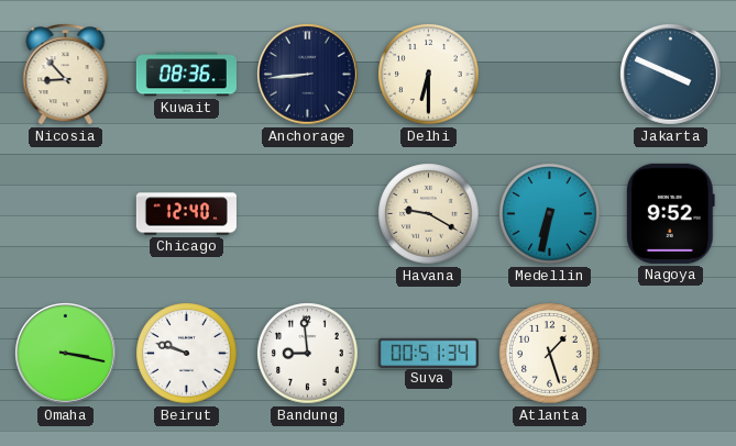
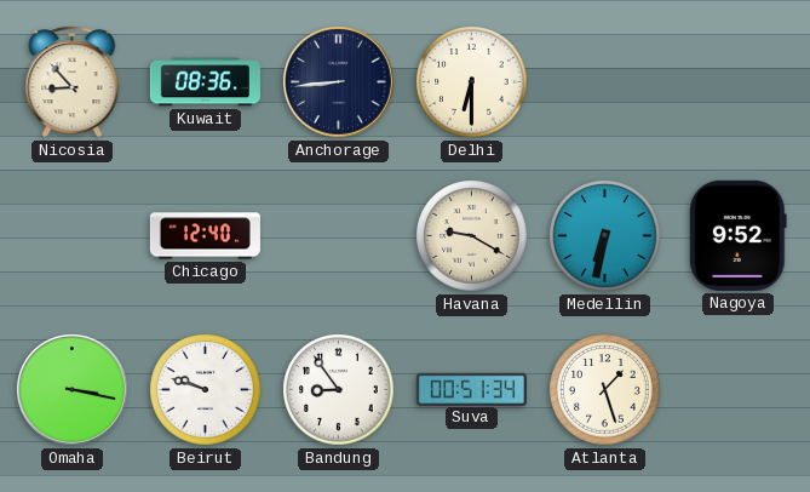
Jakarta: 3:49 -> none (671, 75)
Bandung: 8:59 -> 8:54 (339, 390)
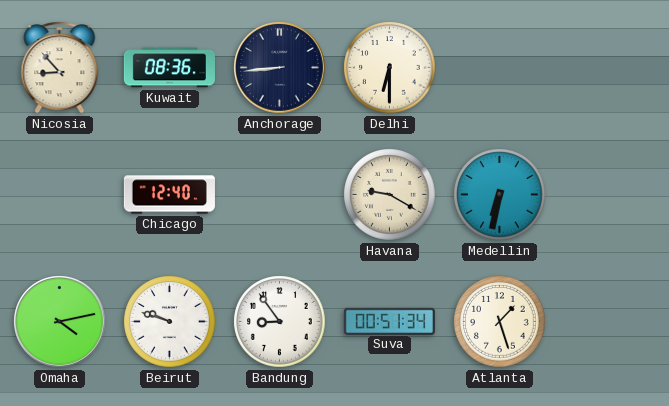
Nagoya: 9:52 -> none (739, 235)
Omaha: 3:17 -> 4:13 (60, 322)
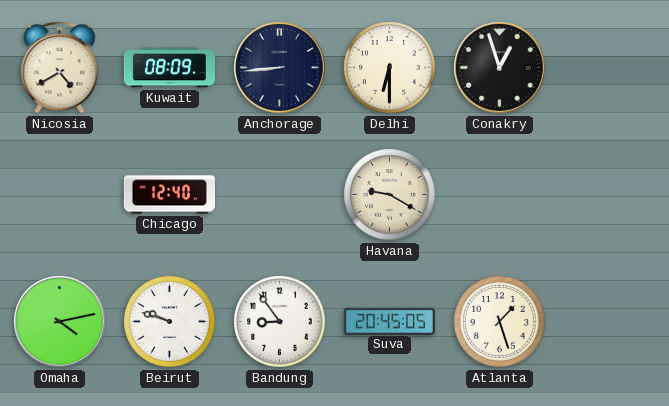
Nicosia: 8:53 -> 4:40 (60, 68)
Kuwait: 08:36 -> 08:09 (169, 68)
Conakry: none -> 12:57 (500, 68)
Medellin: 6:32 -> none (500, 195)
Suva: 00:51 -> 20:45 (389, 321)
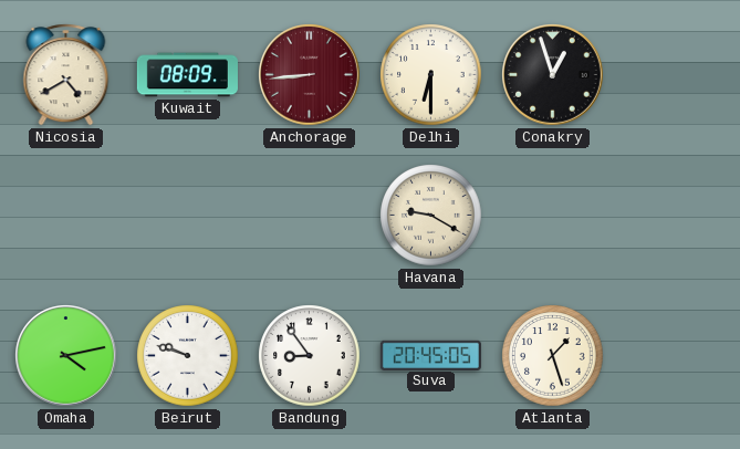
Anchorage dial: navy -> burgundy (310, 75)
Chicago: 12:40 -> none (169, 195)
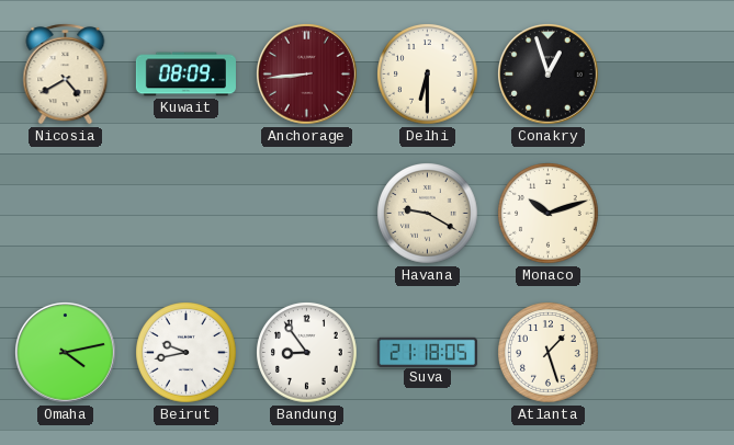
Monaco: none -> 10:12 (549, 214)
Beirut: 9:48 -> 9:43 (187, 353)
Suva: 20:45 -> 21:18 (427, 352)
